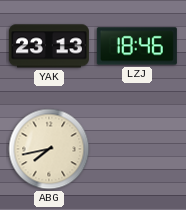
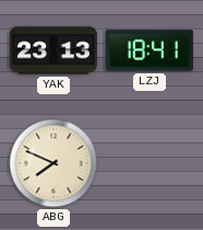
LZJ: 18:46 -> 18:41 (150, 50)
ABG: 7:43 -> 7:49 (53, 163)
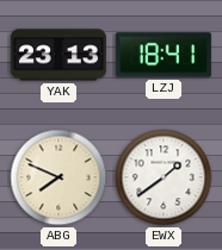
EWX: none -> 1:39 (164, 177)
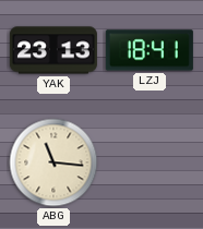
ABG: 7:49 -> 11:16 (53, 162)
EWX: 1:39 -> none (164, 177)
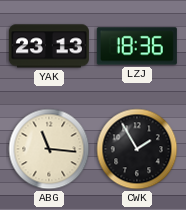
LZJ: 18:41 -> 18:36 (137, 46)
CWK: none -> 1:55 (137, 149)
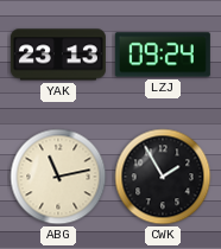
LZJ: 18:36 -> 09:24 (163, 55)
ABG: 11:16 -> 11:13 (58, 177)
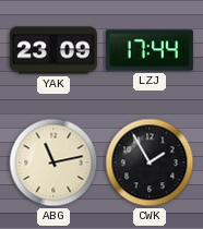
YAK: 23:13 -> 23:09 (53, 50)
LZJ: 09:24 -> 17:44 (150, 50)
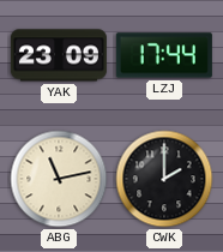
CWK: 1:55 -> 2:00 (164, 179)
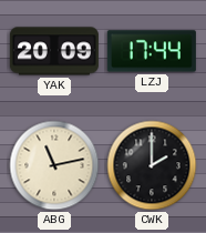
YAK: 23:09 -> 20:09 (54, 51)
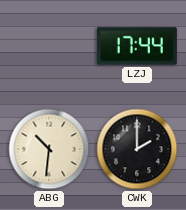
YAK: 20:09 -> none (54, 51)
ABG: 11:13 -> 10:31 (49, 149)
